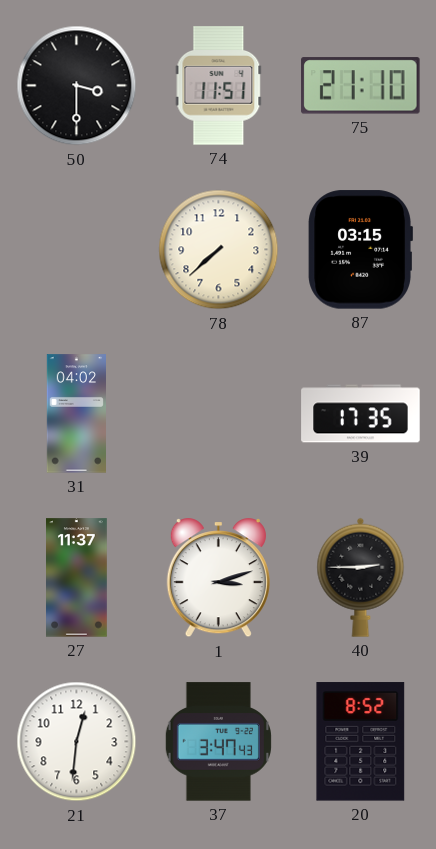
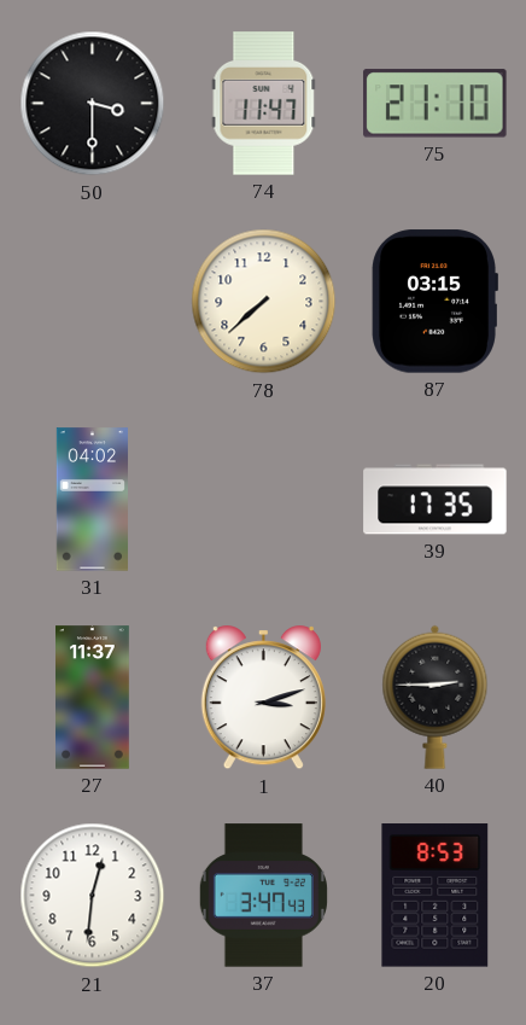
74: 11:51 -> 11:47 (264, 104)
20: 8:52 -> 8:53 (436, 896)
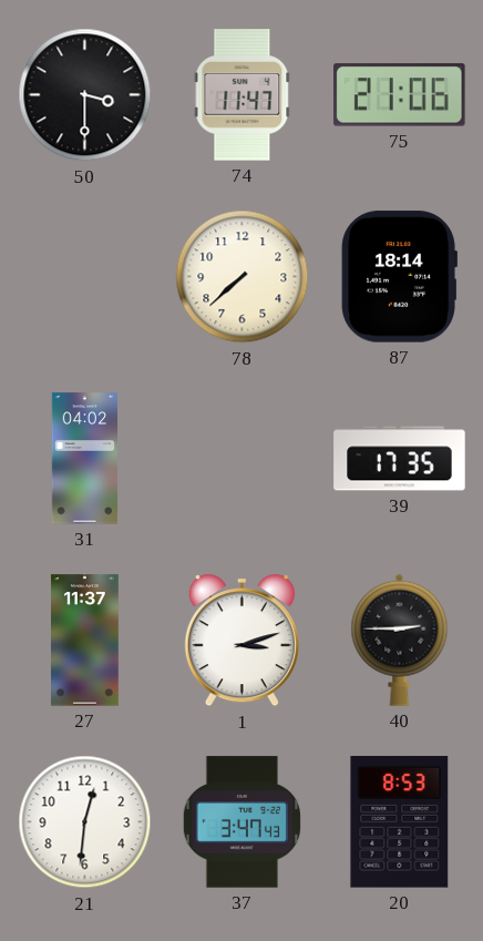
75: 21:10 -> 21:06 (400, 95)
87: 03:15 -> 18:14 (399, 277)
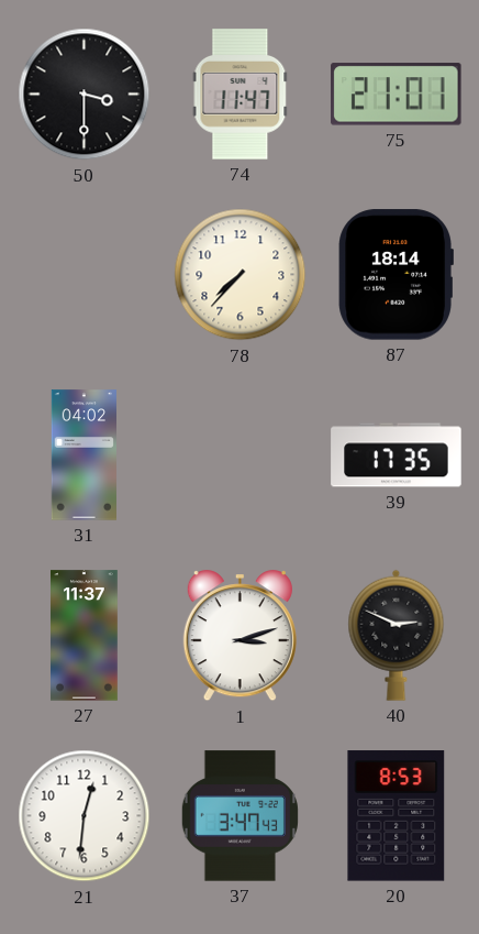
75: 21:06 -> 21:01 (397, 95)
78: 7:38 -> 7:37 (241, 275)
40: 2:45 -> 2:49 (397, 635)
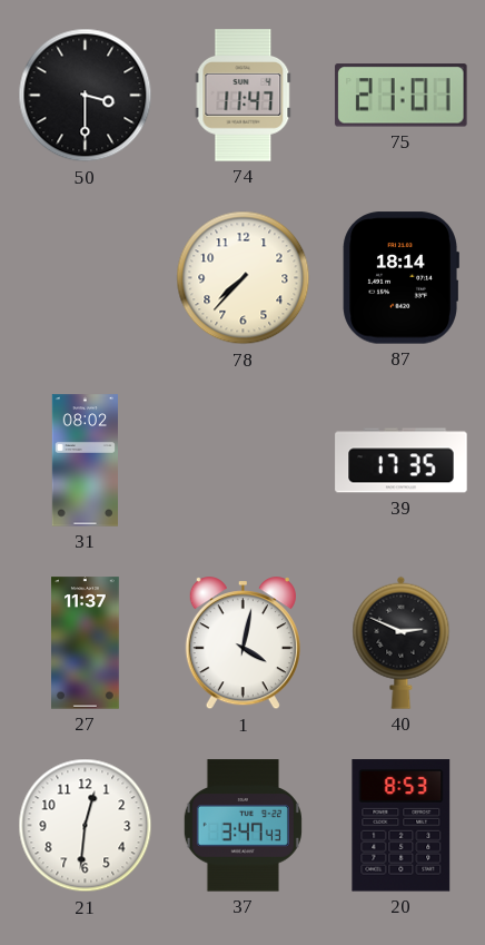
31: 04:02 -> 08:02 (85, 461)
1: 3:12 -> 4:02 (242, 643)
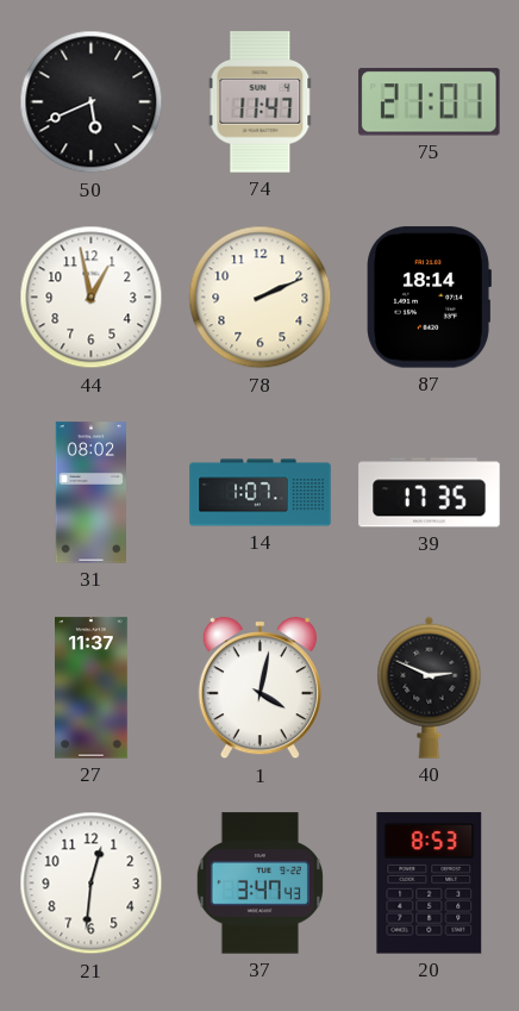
50: 3:30 -> 5:41 (92, 102)
44: none -> 12:58 (92, 298)
78: 7:37 -> 2:11 (261, 298)
14: none -> 1:07 (261, 493)
